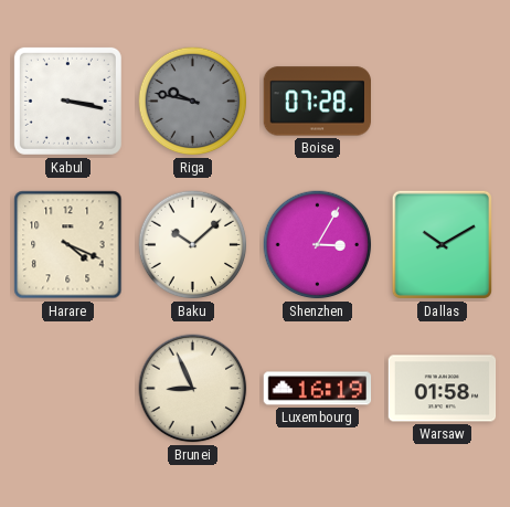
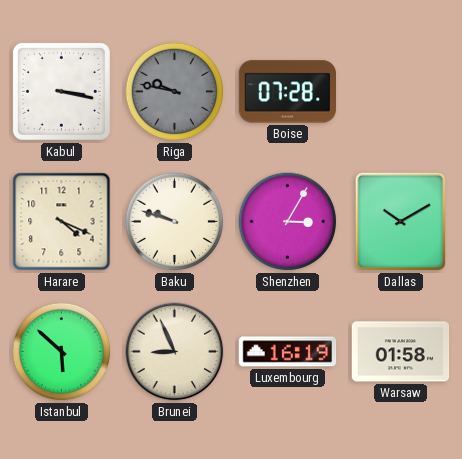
Baku: 10:08 -> 9:48 (175, 222)
Istanbul: none -> 5:52 (62, 352)
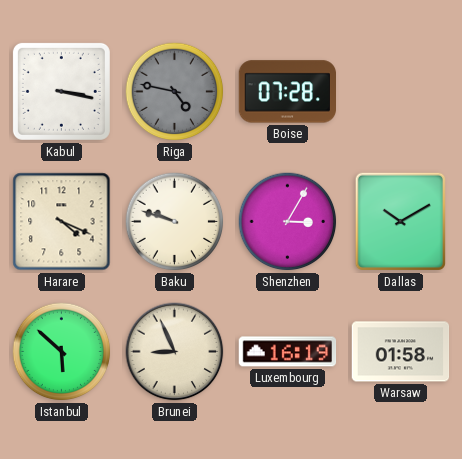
Riga: 9:47 -> 4:47 (175, 92)
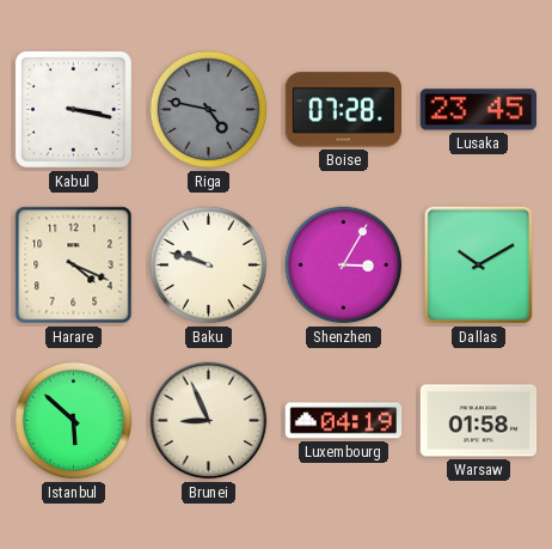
Lusaka: none -> 23:45 (478, 110)
Luxembourg: 16:19 -> 04:19 (344, 421)
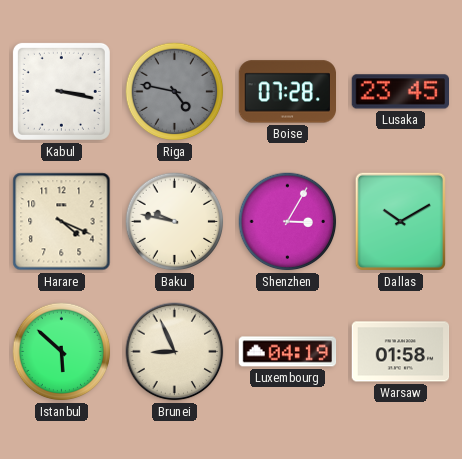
Baku: 9:48 -> 9:47 (175, 222)
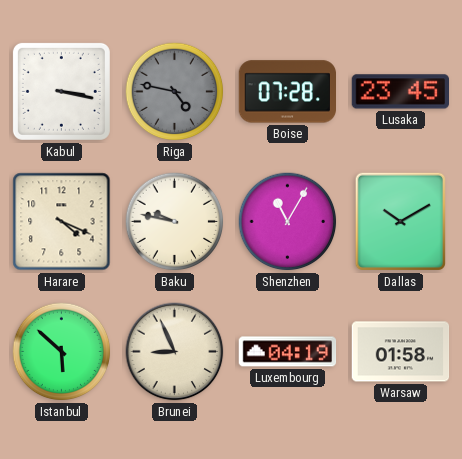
Shenzhen: 3:05 -> 11:05 (288, 222)
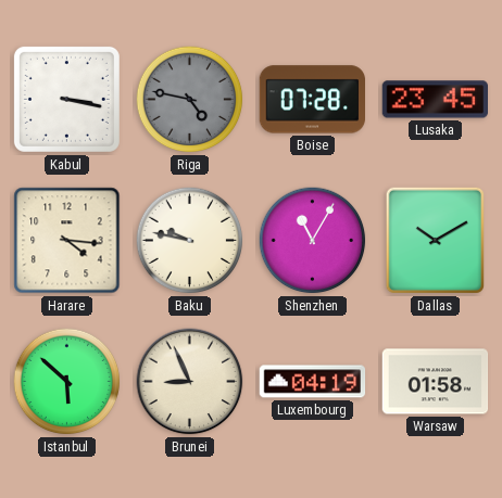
Harare: 4:19 -> 4:16 (67, 241)
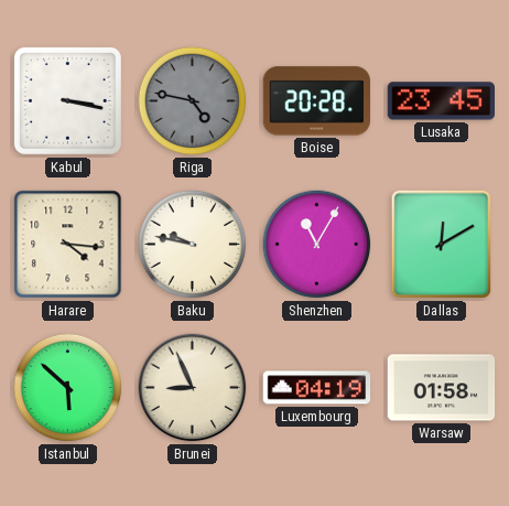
Boise: 07:28 -> 20:28 (316, 101)
Dallas: 10:10 -> 12:10 (441, 244)
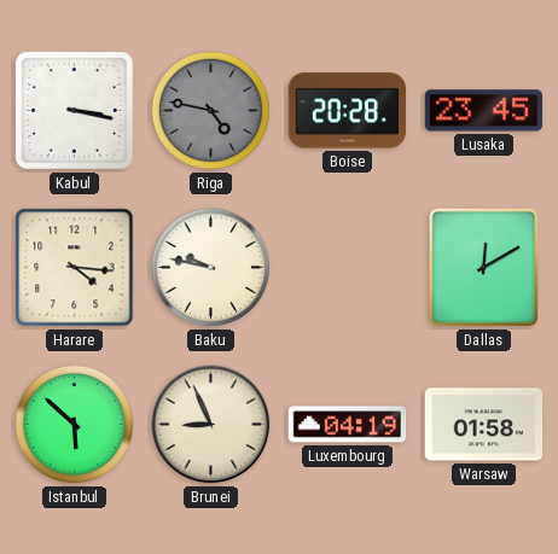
Shenzhen: 11:05 -> none (317, 245)
